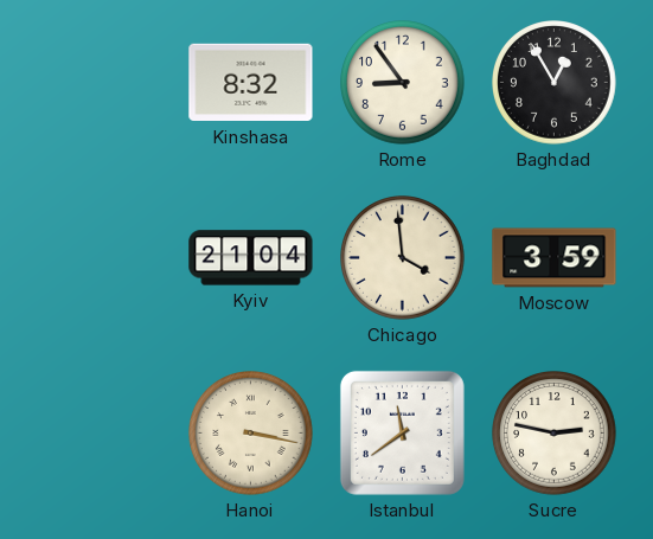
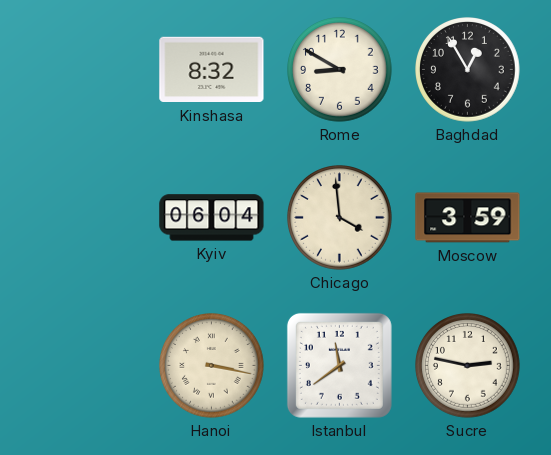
Rome: 8:54 -> 8:50 (340, 70)
Kyiv: 21:04 -> 06:04 (212, 218)
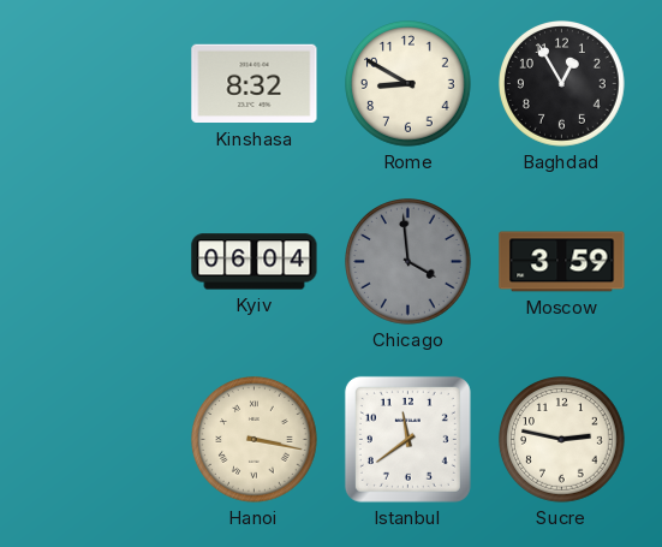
Chicago dial: cream -> grey (408, 262)
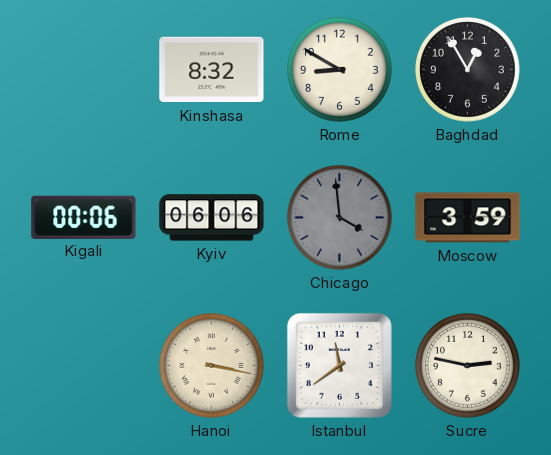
Kigali: none -> 00:06 (84, 217)
Kyiv: 06:04 -> 06:06 (212, 218)
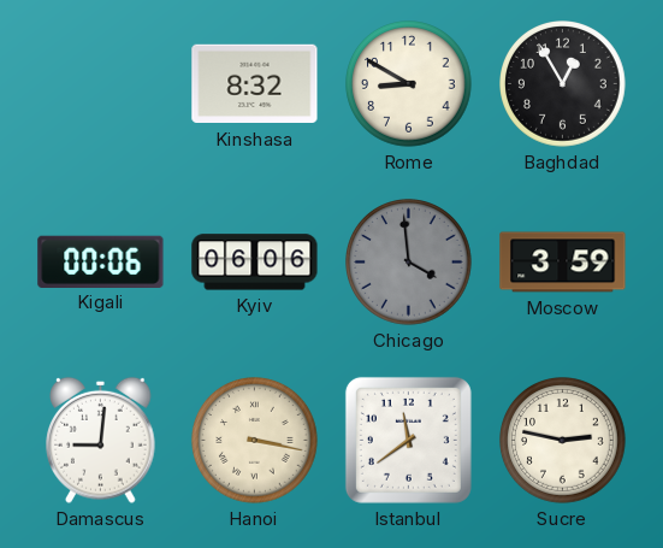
Damascus: none -> 9:01 (101, 440)
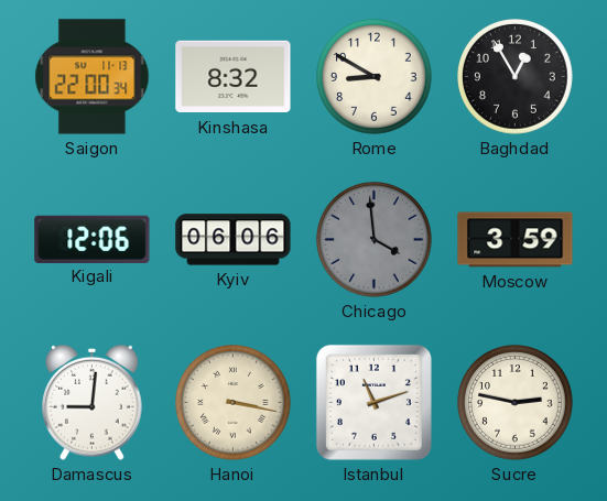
Saigon: none -> 22:00 (93, 77)
Kigali: 00:06 -> 12:06 (93, 239)
Istanbul: 11:39 -> 11:12 (373, 402)
